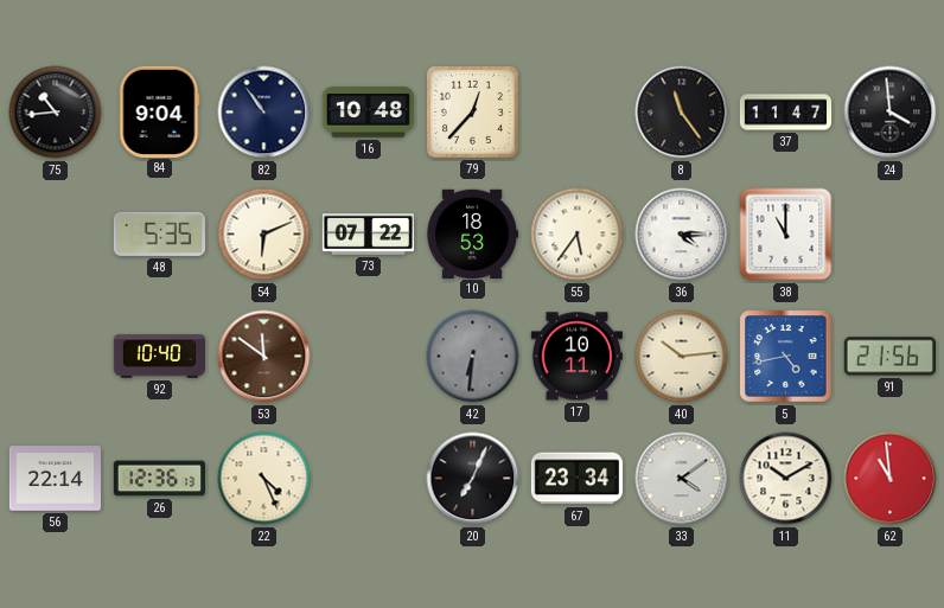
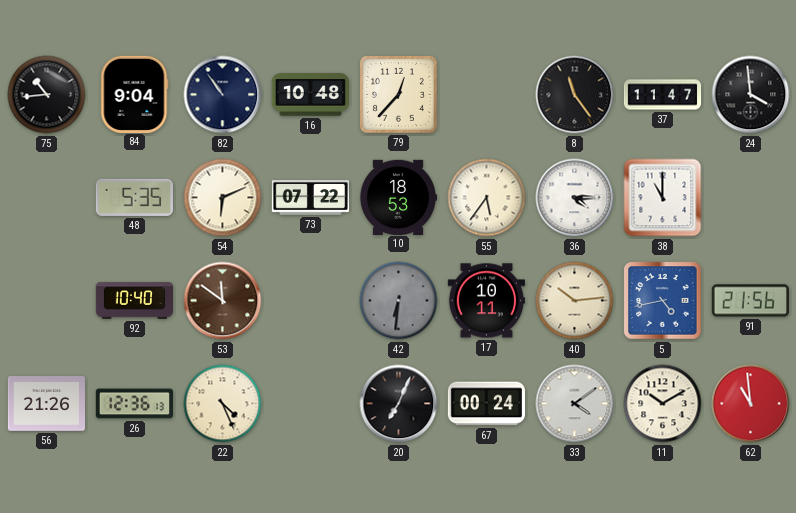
56: 22:14 -> 21:26 (46, 404)
67: 23:34 -> 00:24 (486, 404)
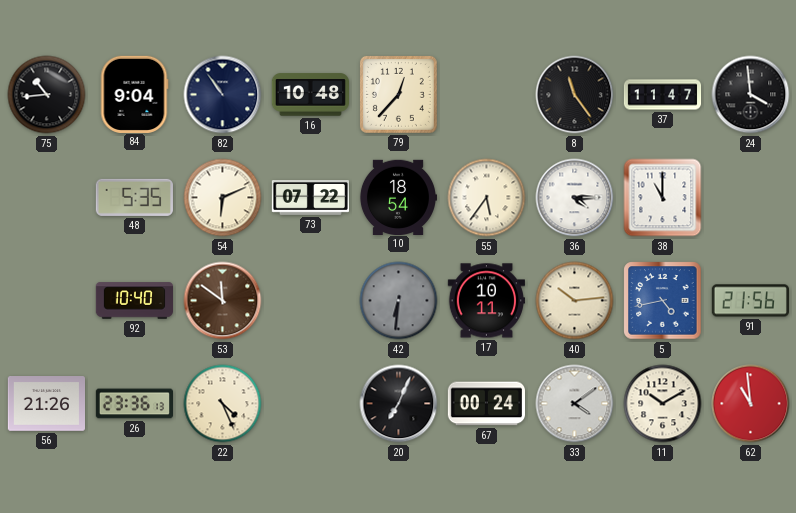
10: 18:53 -> 18:54 (397, 197)
26: 12:36 -> 23:36 (134, 404)
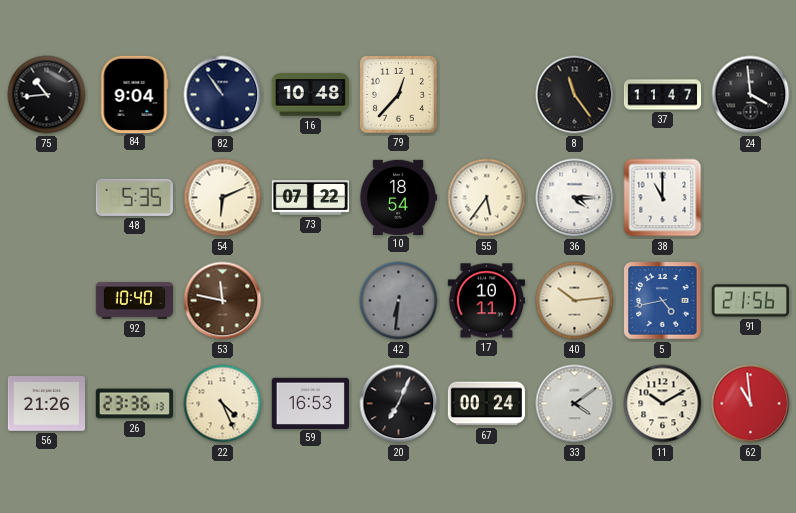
53: 11:51 -> 11:47 (223, 301)
59: none -> 16:53 (310, 403)
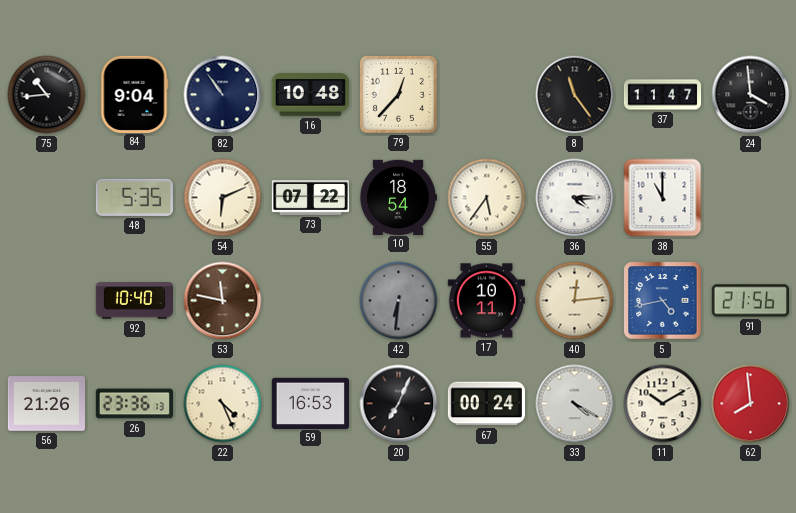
40: 10:14 -> 12:14 (575, 301)
33: 4:09 -> 4:20 (575, 404)
62: 10:59 -> 7:59 (751, 404)
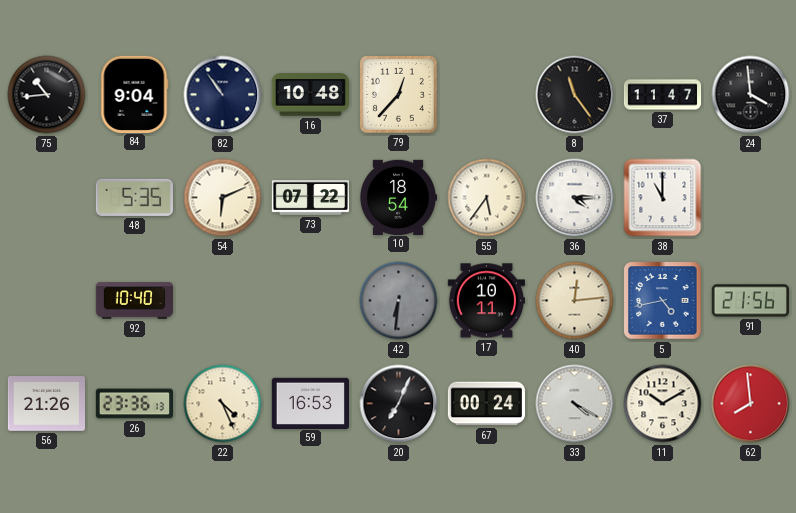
53: 11:47 -> none (223, 301)
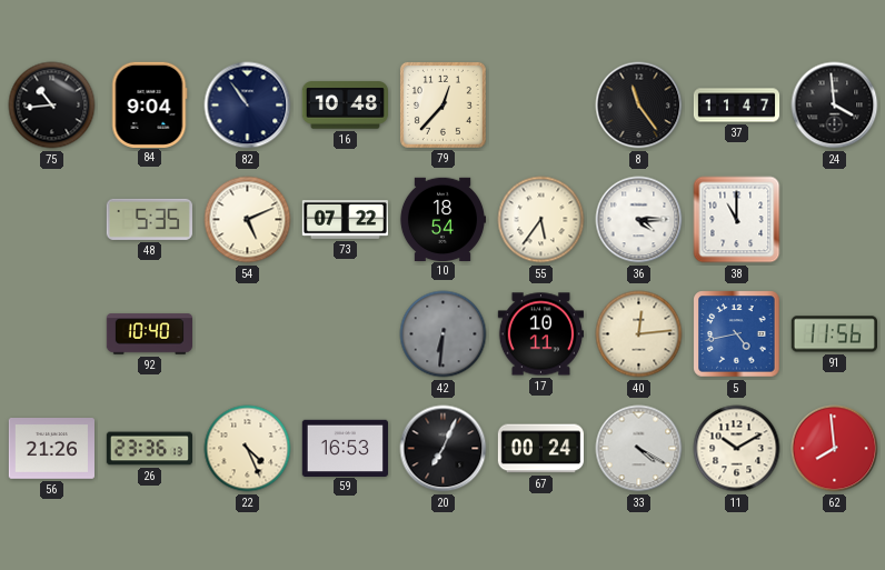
54: 6:11 -> 5:11 (248, 220)
91: 21:56 -> 11:56 (834, 334)
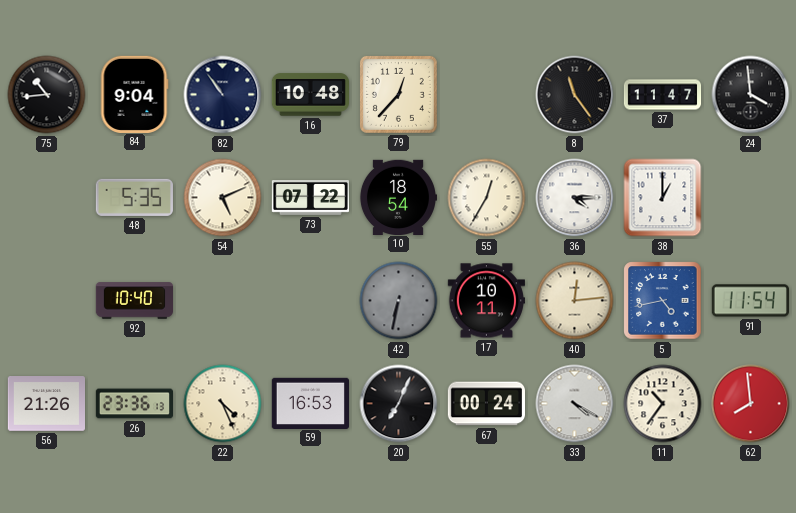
55: 5:36 -> 12:35 (487, 198)
38: 11:00 -> 1:00 (663, 198)
42: 6:31 -> 6:32 (399, 301)
91: 11:56 -> 11:54 (750, 301)
11: 10:10 -> 10:36 (663, 404)
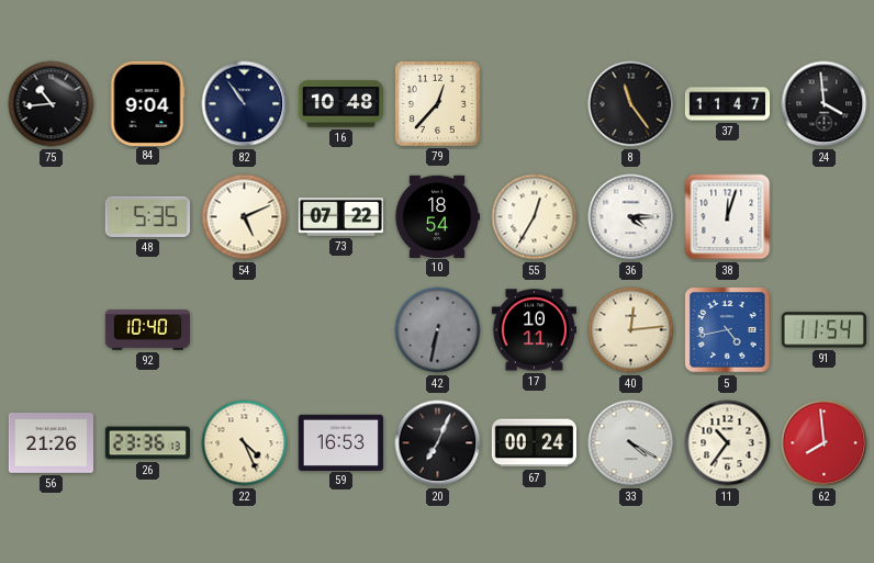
38: 1:00 -> 12:03 (728, 217)
